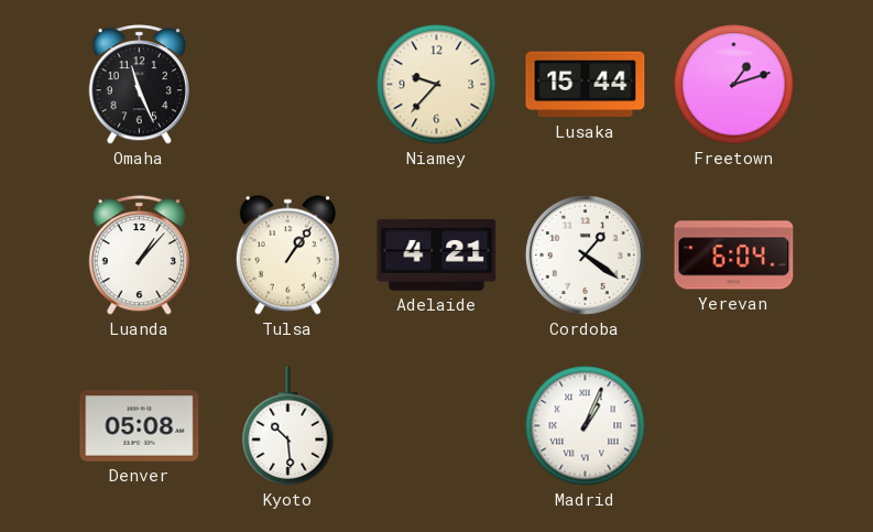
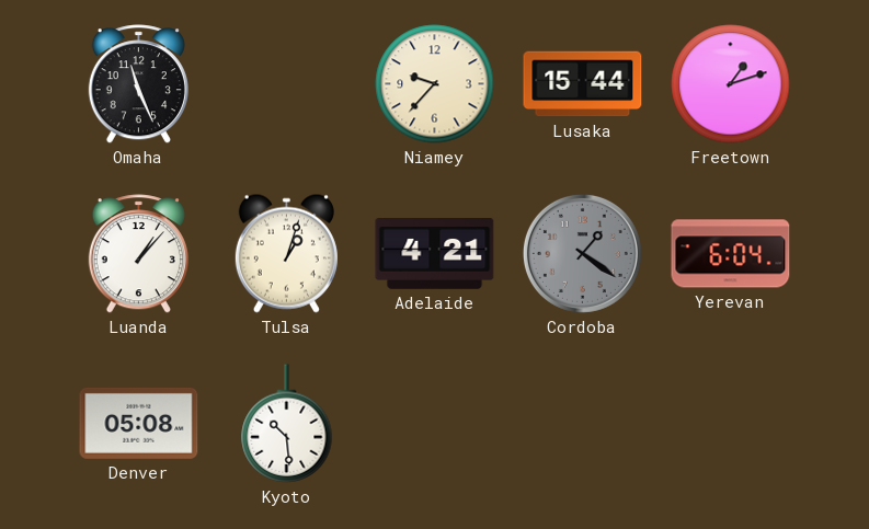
Tulsa: 1:06 -> 1:03 (286, 253)
Cordoba dial: white -> grey (582, 253)
Madrid: 1:04 -> none (586, 426)
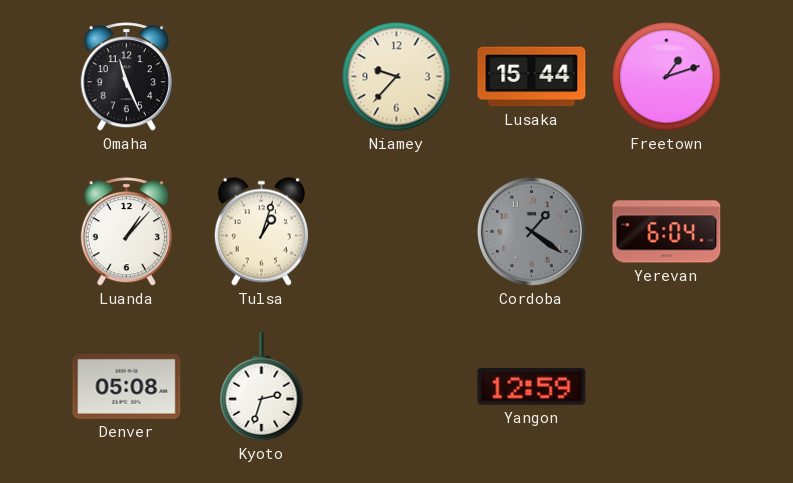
Adelaide: 4:21 -> none (435, 254)
Kyoto: 10:29 -> 2:33 (262, 387)
Yangon: none -> 12:59 (532, 386)
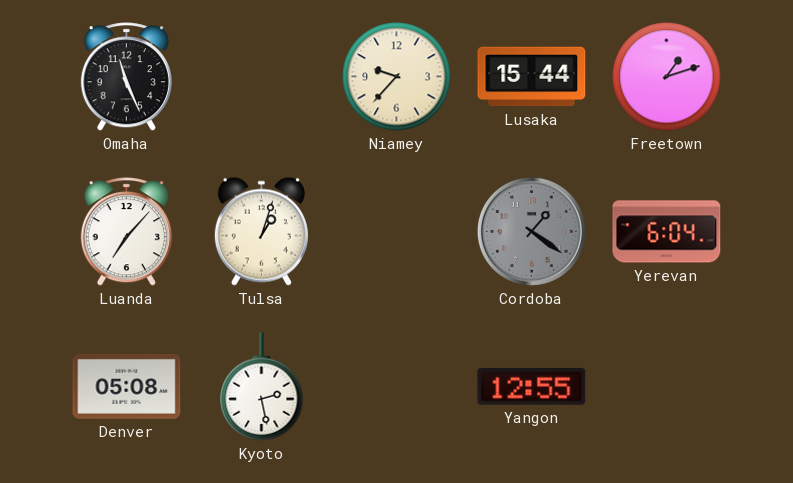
Luanda: 1:07 -> 7:07 (126, 232)
Kyoto: 2:33 -> 2:28 (262, 387)
Yangon: 12:59 -> 12:55 (532, 386)
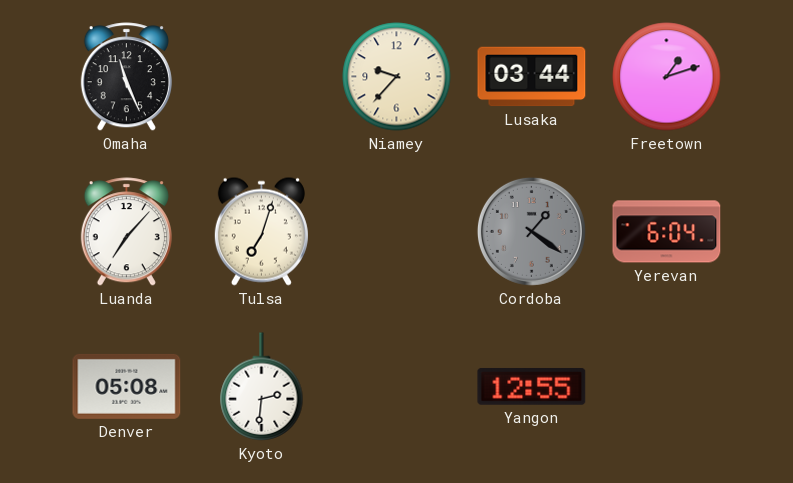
Lusaka: 15:44 -> 03:44 (532, 77)
Tulsa: 1:03 -> 7:03 (261, 231)
Kyoto: 2:28 -> 2:31 (262, 387)
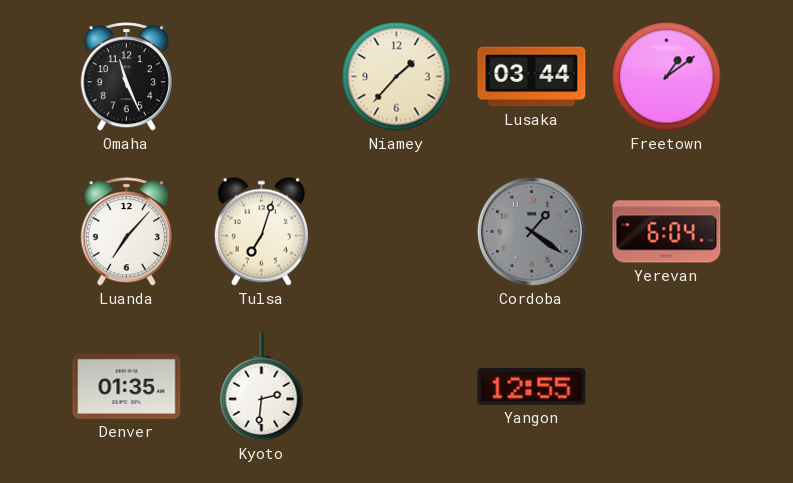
Niamey: 9:37 -> 1:37 (397, 77)
Freetown: 1:12 -> 1:09 (667, 77)
Denver: 05:08 -> 01:35 (127, 386)
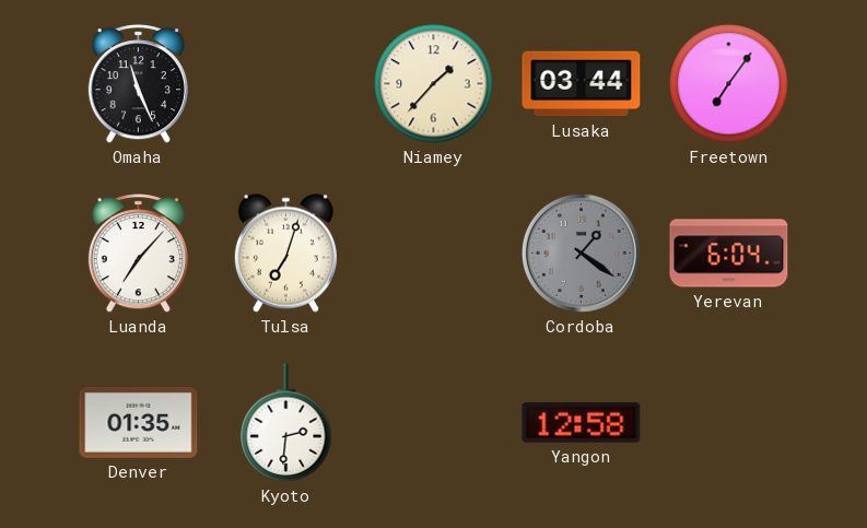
Freetown: 1:09 -> 7:06 (729, 84)
Yangon: 12:55 -> 12:58 (582, 422)
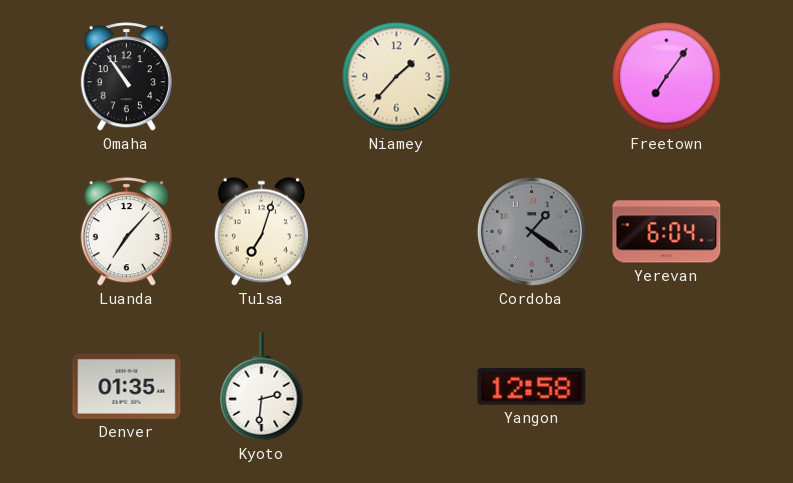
Omaha: 11:26 -> 10:54 (126, 77)
Lusaka: 03:44 -> none (582, 84)
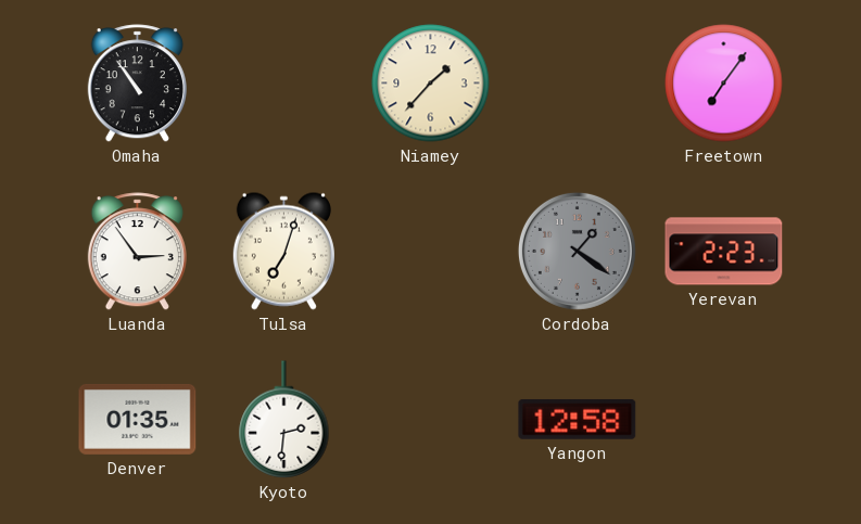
Luanda: 7:07 -> 2:54 (137, 252)
Yerevan: 6:04 -> 2:23 (724, 252)
